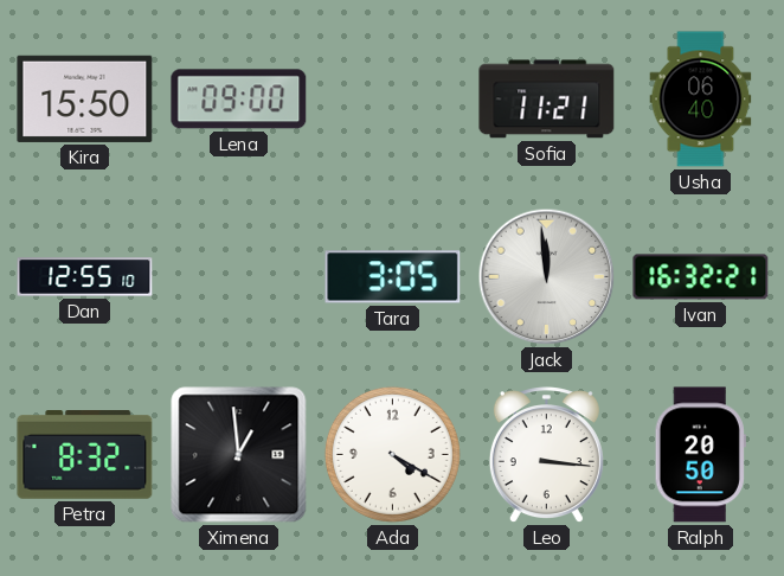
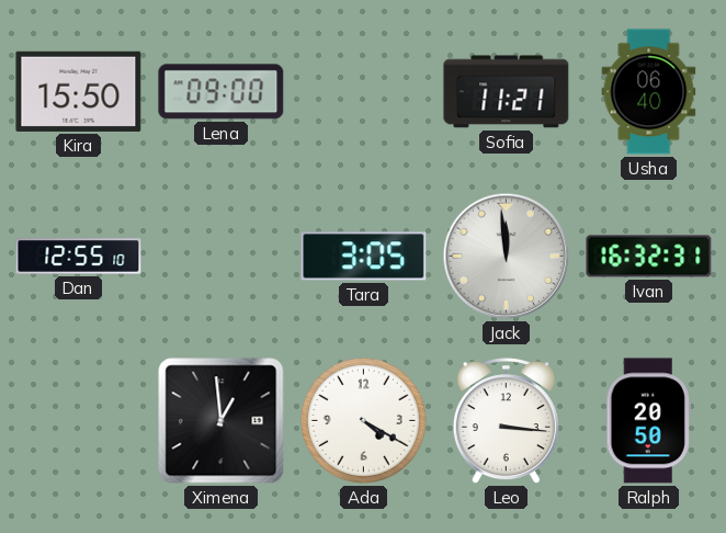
Ivan: 16:32:21 -> 16:32:31 (649, 257)
Petra: 8:32 -> none (85, 455)
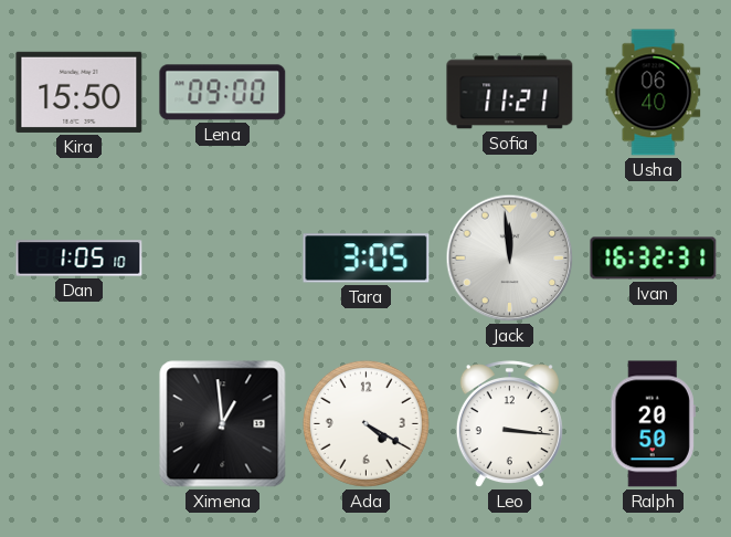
Dan: 12:55 -> 1:05 (80, 259)
